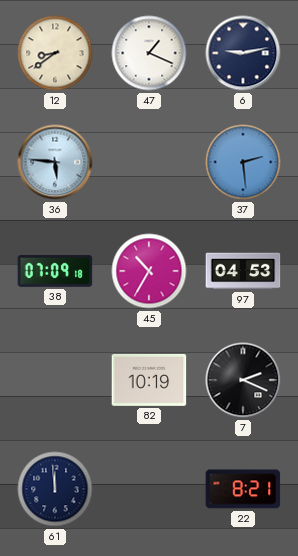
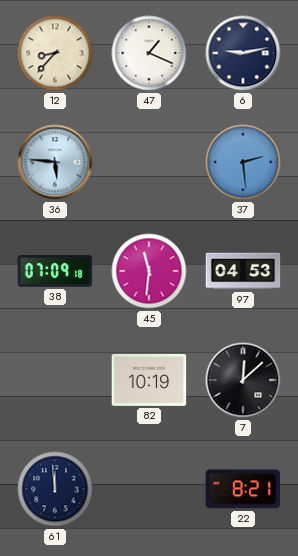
12: 8:39 -> 8:37 (55, 53)
45: 10:35 -> 11:31 (149, 271)
7: 2:19 -> 12:08 (243, 380)
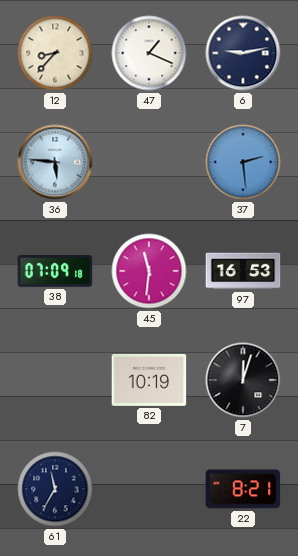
97: 04:53 -> 16:53 (243, 271)
7: 12:08 -> 12:03 (243, 380)
61: 11:59 -> 11:35 (55, 489)
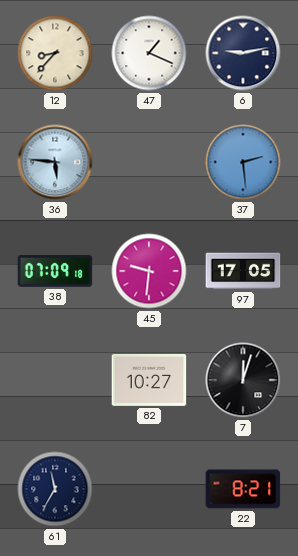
45: 11:31 -> 9:31 (149, 271)
97: 16:53 -> 17:05 (243, 271)
82: 10:19 -> 10:27 (149, 380)
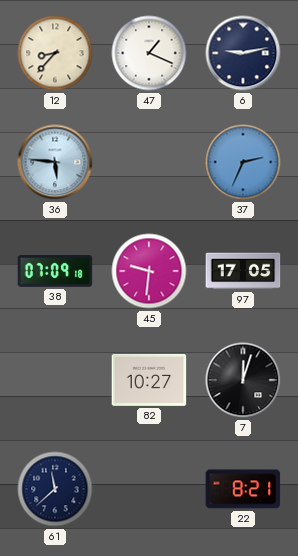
37: 2:29 -> 2:34 (243, 162)
61: 11:35 -> 11:38 (55, 489)
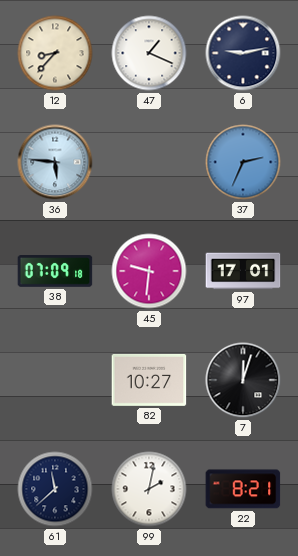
97: 17:05 -> 17:01 (243, 271)
99: none -> 2:02 (149, 489)
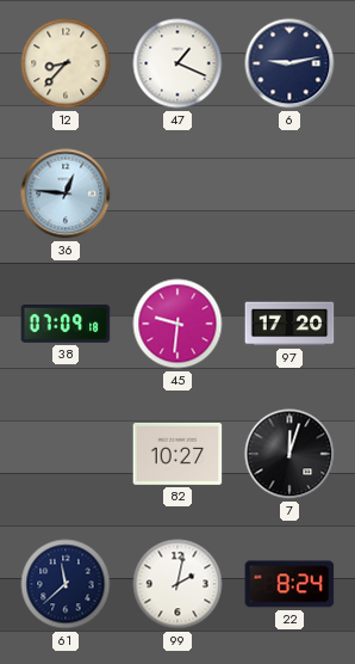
36: 5:46 -> 12:46 (66, 193)
37: 2:34 -> none (243, 162)
97: 17:01 -> 17:20 (289, 324)
22: 8:21 -> 8:24 (289, 584)
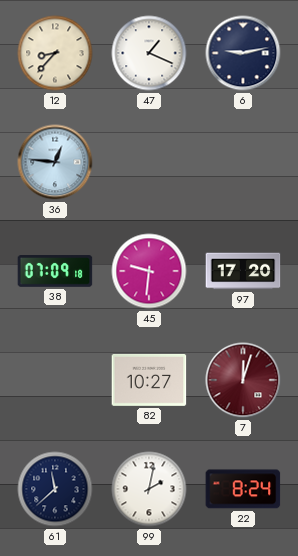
7 dial: black -> burgundy (243, 380)
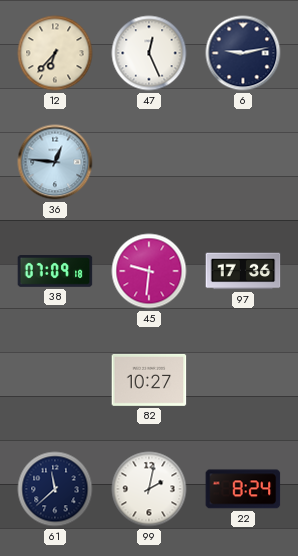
12: 8:37 -> 6:37 (55, 53)
47: 1:19 -> 12:26 (149, 53)
97: 17:20 -> 17:36 (243, 271)
7: 12:03 -> none (243, 380)
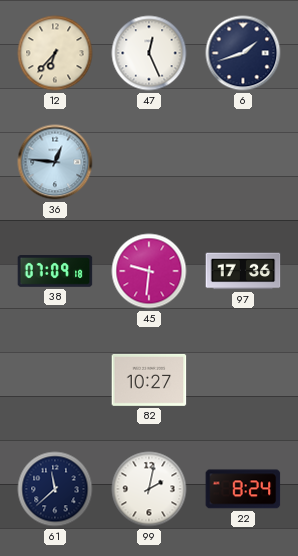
6: 9:13 -> 1:42 (243, 53)
